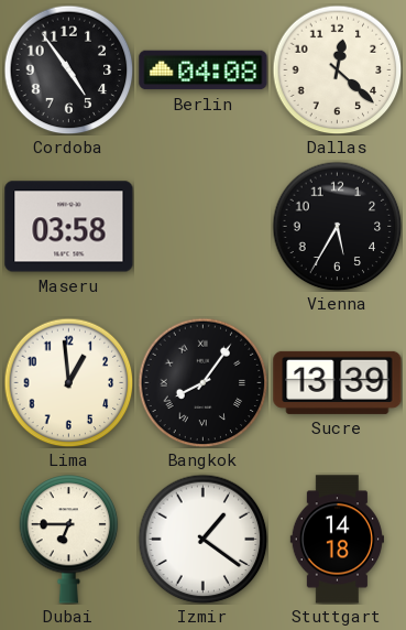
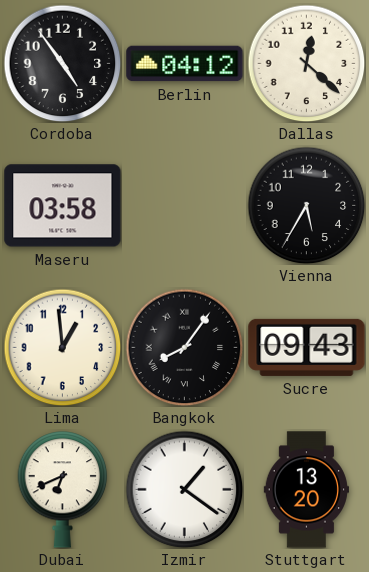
Berlin: 04:08 -> 04:12 (185, 64)
Sucre: 13:39 -> 09:43 (307, 347)
Dubai: 6:45 -> 6:41 (63, 490)
Stuttgart: 14:18 -> 13:20 (306, 490)
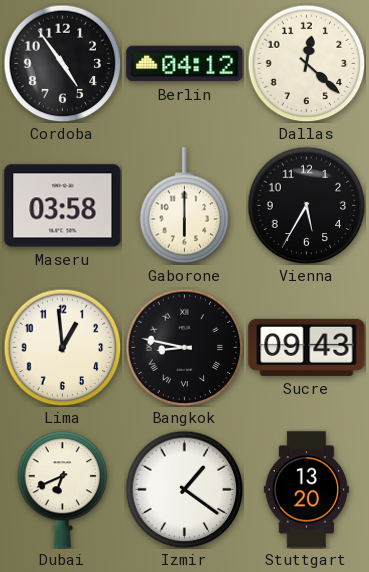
Gaborone: none -> 6:00 (185, 206)
Bangkok: 8:06 -> 8:47 (184, 347)
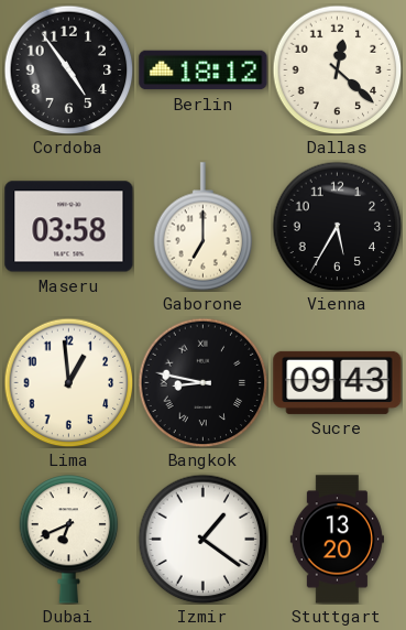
Berlin: 04:12 -> 18:12 (204, 70)
Gaborone: 6:00 -> 7:00 (204, 227)
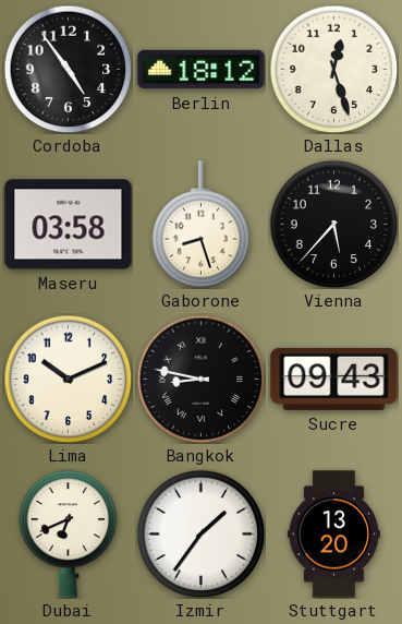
Dallas: 12:22 -> 12:27 (333, 69)
Gaborone: 7:00 -> 8:27 (202, 225)
Vienna: 5:35 -> 5:37 (333, 224)
Lima: 12:59 -> 10:11 (68, 379)
Izmir: 1:21 -> 1:36 (200, 533)
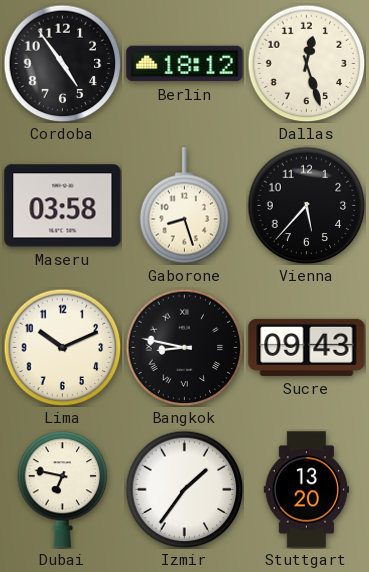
Dubai: 6:41 -> 6:47 (63, 490)
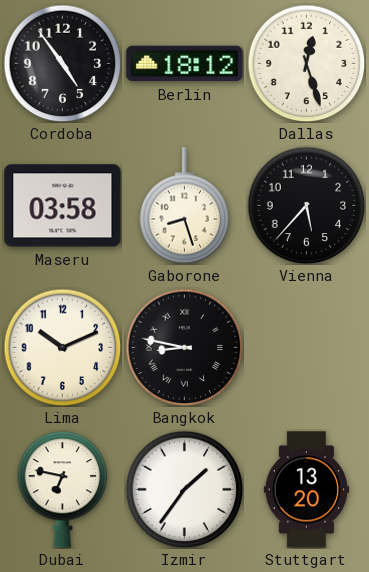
Sucre: 09:43 -> none (307, 347)
